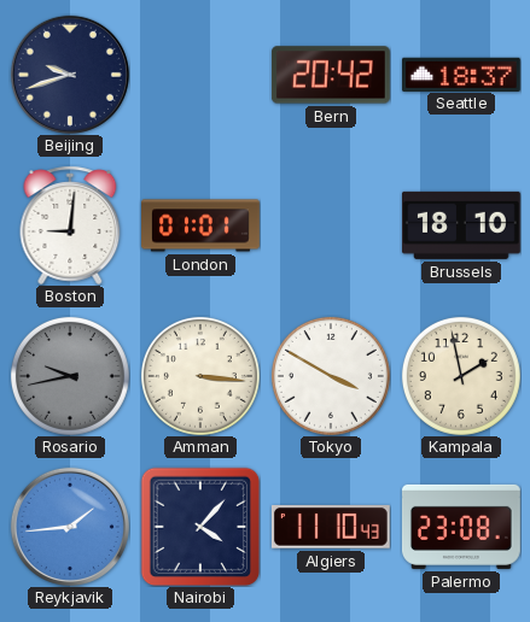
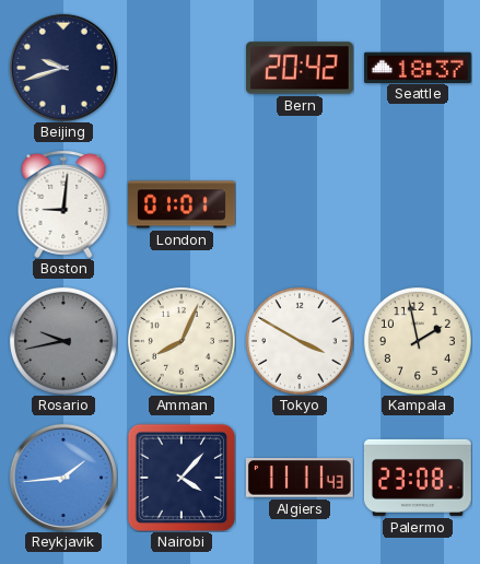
Brussels: 18:10 -> none (461, 225)
Amman: 3:16 -> 8:04 (182, 341)
Algiers: 11:10 -> 11:11 (300, 478)
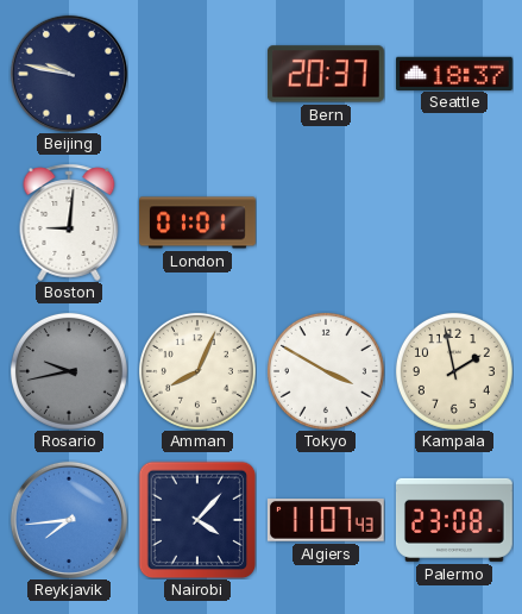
Beijing: 9:42 -> 9:47 (69, 74)
Bern: 20:42 -> 20:37 (326, 74)
Reykjavik: 1:44 -> 7:44 (69, 520)
Algiers: 11:11 -> 11:07 (326, 520)
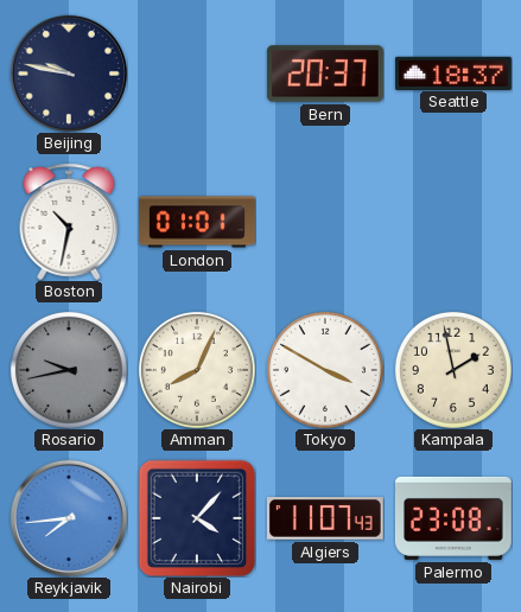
Boston: 9:01 -> 10:32 (69, 222)
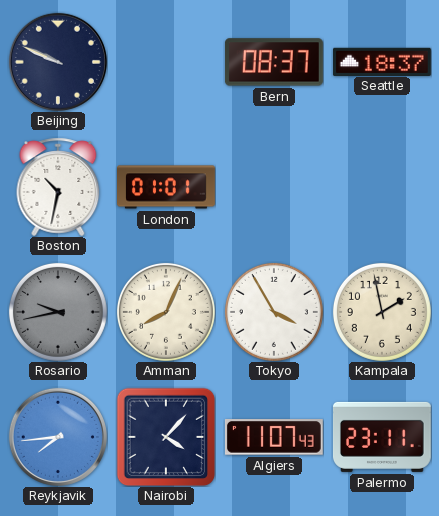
Beijing: 9:47 -> 9:49 (58, 62)
Bern: 20:37 -> 08:37 (274, 62)
Tokyo: 3:50 -> 3:55 (274, 312)
Palermo: 23:08 -> 23:11 (383, 437)
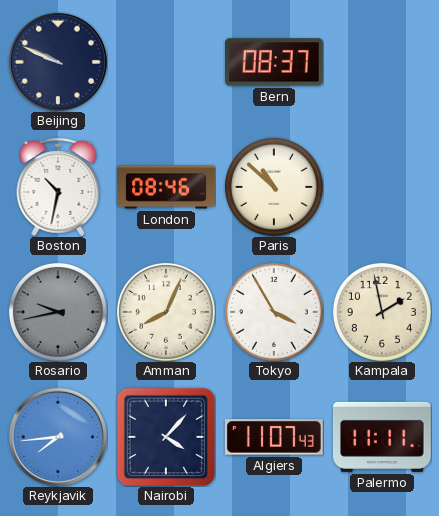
Seattle: 18:37 -> none (382, 61)
London: 01:01 -> 08:46 (167, 187)
Paris: none -> 10:52 (274, 187)
Palermo: 23:11 -> 11:11 (383, 437)
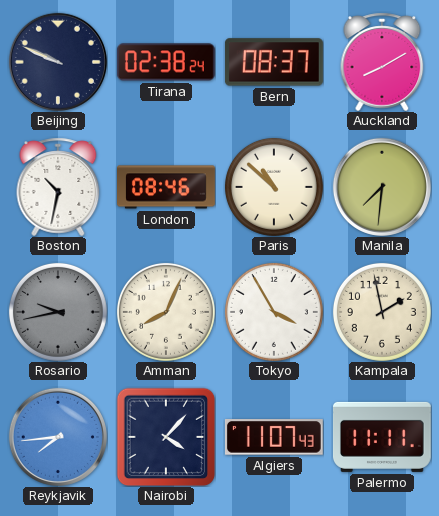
Tirana: none -> 02:38 (166, 62)
Auckland: none -> 8:10 (382, 62)
Manila: none -> 7:31 (382, 187)
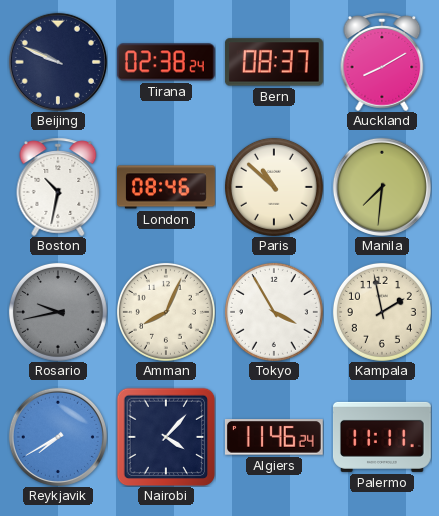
Reykjavik: 7:44 -> 7:40 (58, 437)
Algiers: 11:07 -> 11:46 (274, 437)
